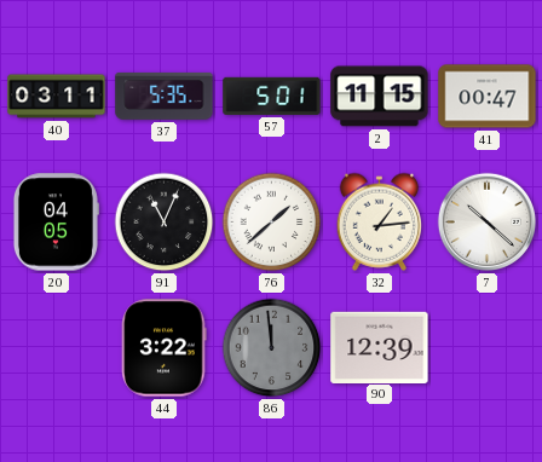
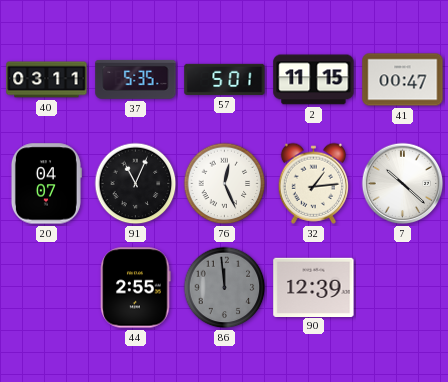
20: 04:05 -> 04:07 (46, 184)
76: 1:38 -> 12:26 (225, 184)
44: 3:22 -> 2:55 (136, 288)
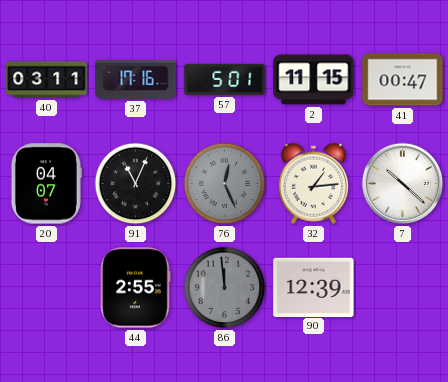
37: 5:35 -> 17:16 (136, 79)
76 dial: white -> grey (225, 184)
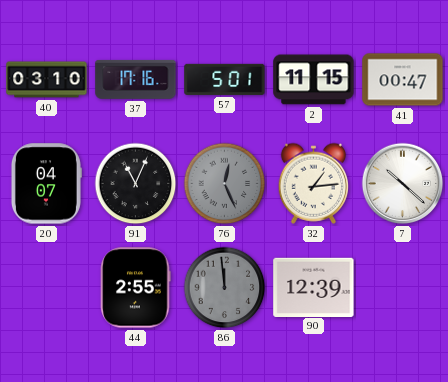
40: 03:11 -> 03:10 (47, 80)
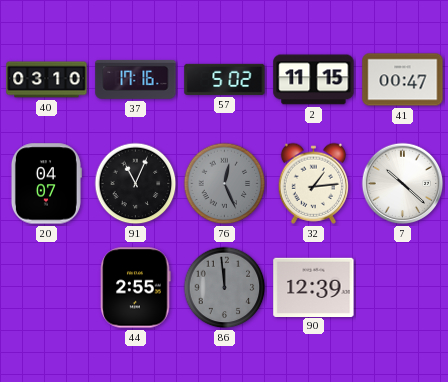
57: 5:01 -> 5:02 (225, 79)
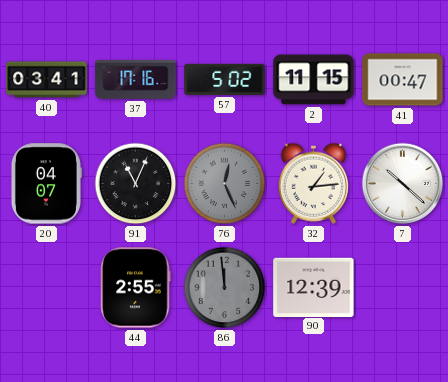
40: 03:10 -> 03:41 (47, 80)
